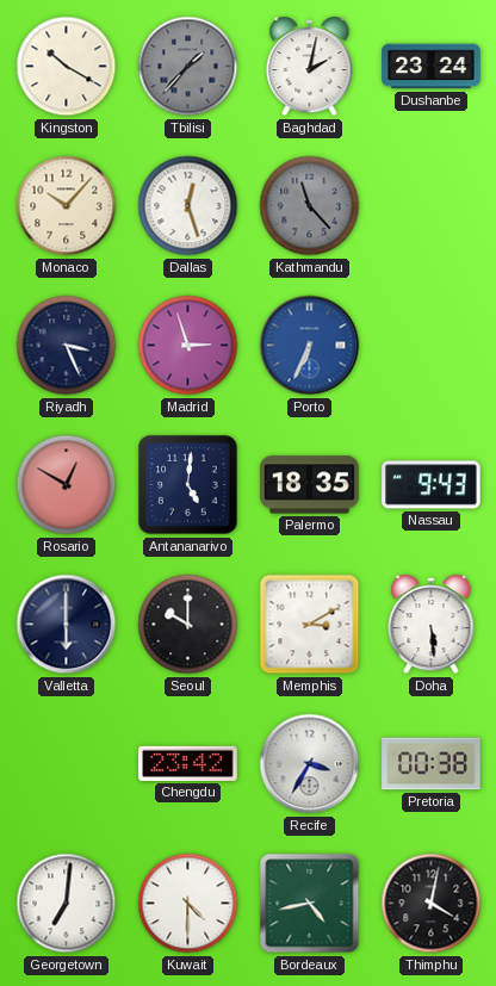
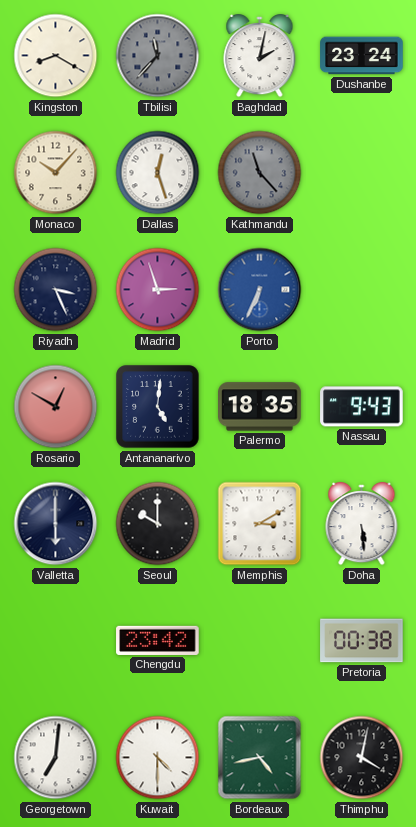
Kingston: 10:20 -> 8:20 (56, 56)
Tbilisi: 1:37 -> 11:37 (158, 56)
Recife: 3:35 -> none (310, 764)
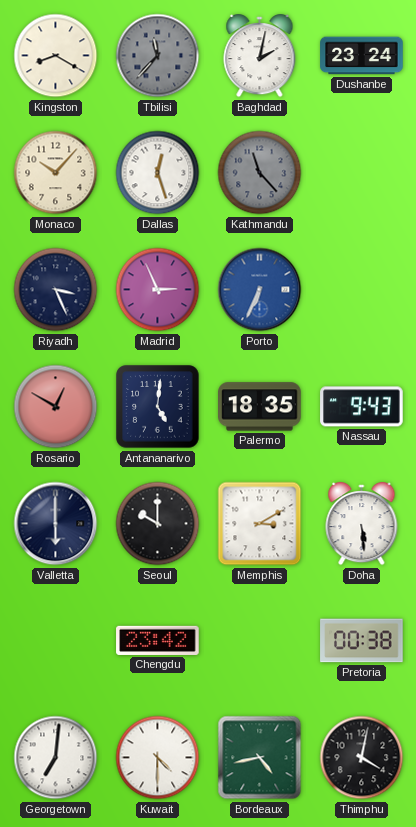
Madrid: 2:57 -> 2:56 (158, 290)
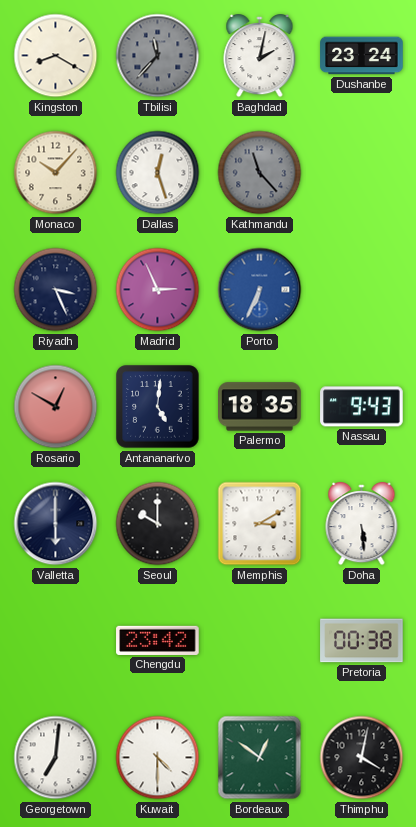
Bordeaux: 4:43 -> 12:51 (260, 758)
